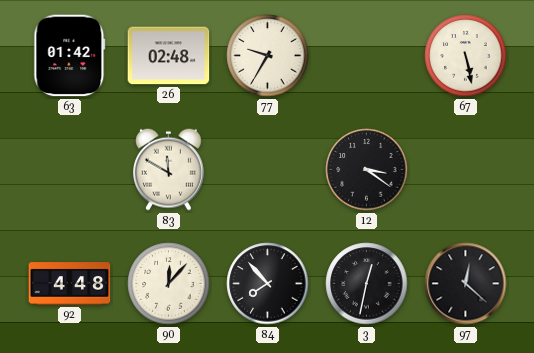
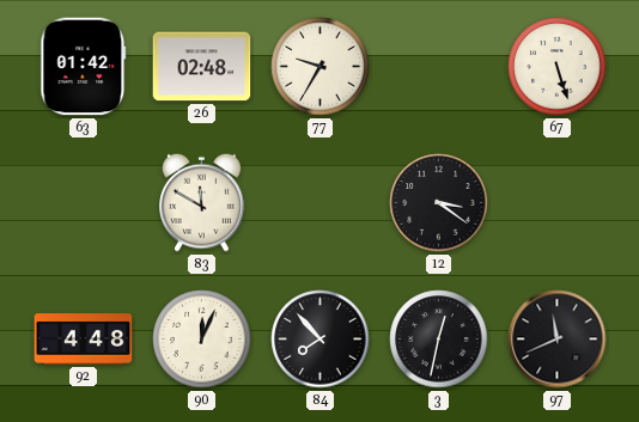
67: 5:28 -> 5:27 (558, 67)
90: 12:07 -> 12:04 (202, 340)
97: 12:22 -> 11:41 (558, 340)
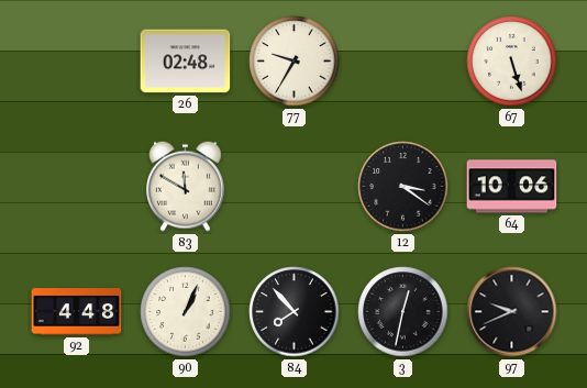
63: 01:42 -> none (84, 67)
64: none -> 10:06 (512, 187)
90: 12:04 -> 1:04 (186, 312)
97: 11:41 -> 9:41 (512, 312)
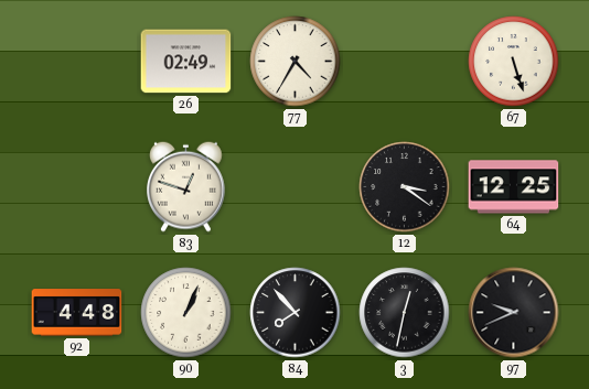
26: 02:48 -> 02:49 (186, 62)
77: 9:35 -> 4:35 (296, 62)
83: 11:50 -> 12:48 (186, 186)
64: 10:06 -> 12:25 (514, 187)
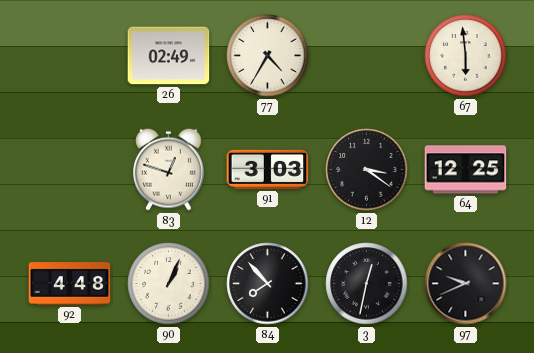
67: 5:27 -> 5:59 (466, 56)
91: none -> 3:03 (268, 169)
